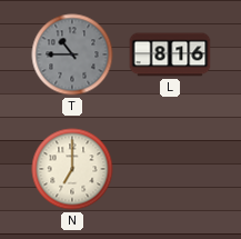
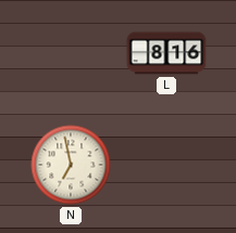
T: 10:45 -> none (72, 54)
N: 7:00 -> 6:58 (71, 165)
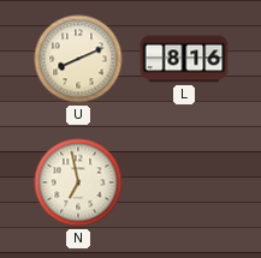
U: none -> 8:11 (78, 59)
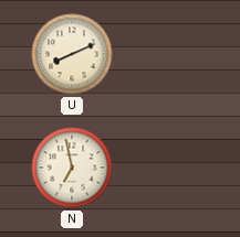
L: 8:16 -> none (184, 59)
